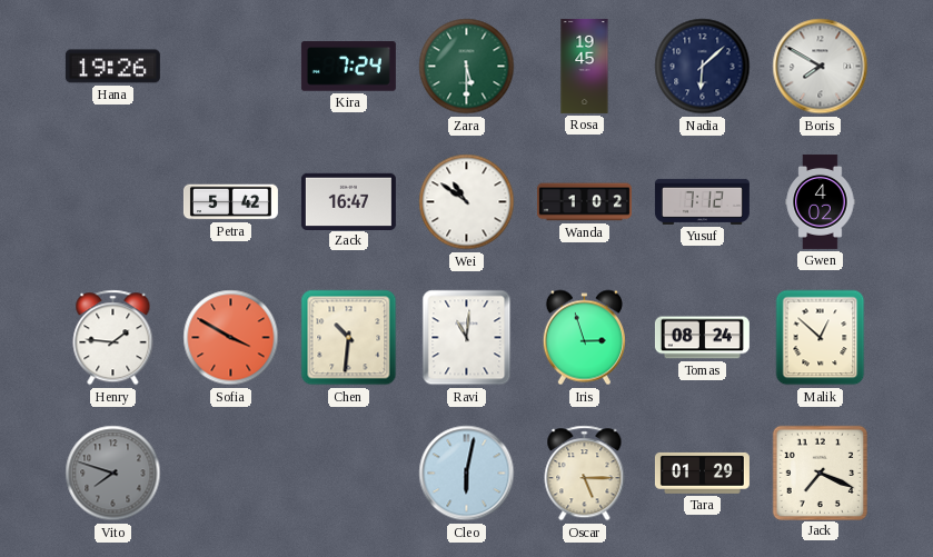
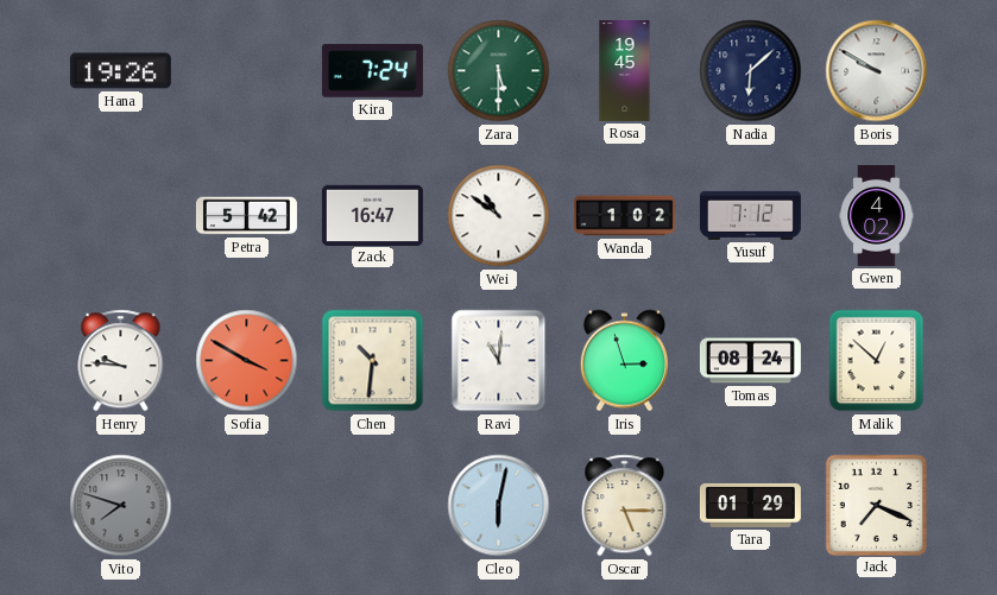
Boris: 7:50 -> 9:50 (877, 71)
Henry: 1:46 -> 9:46 (121, 361)
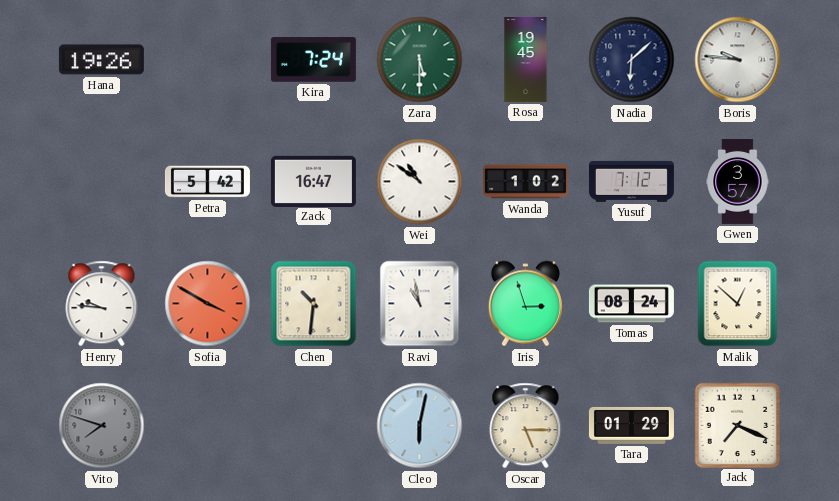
Boris: 9:50 -> 9:46 (738, 60)
Gwen: 4:02 -> 3:57 (738, 181)
Ravi: 11:01 -> 10:58 (420, 304)
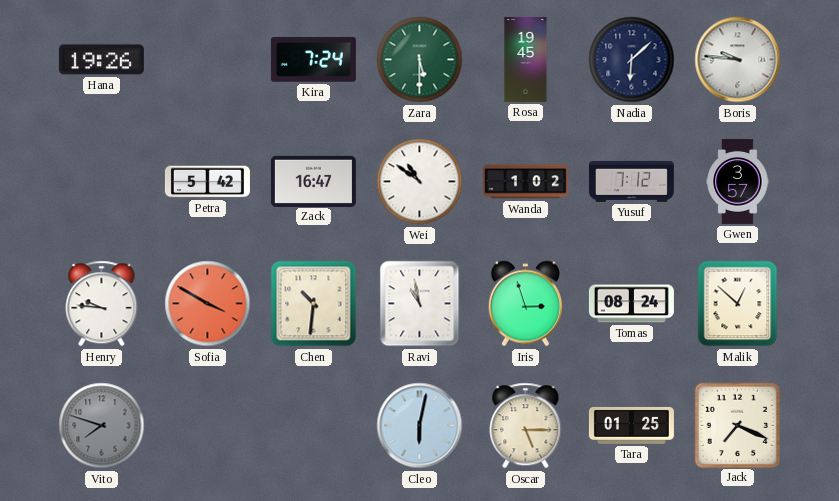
Tara: 01:29 -> 01:25 (631, 425)
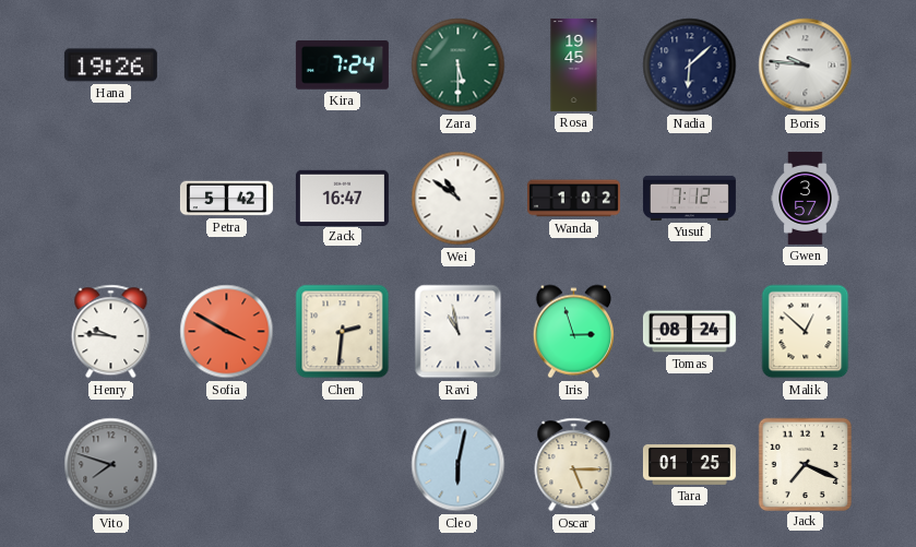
Chen: 10:31 -> 2:31 (343, 332)
